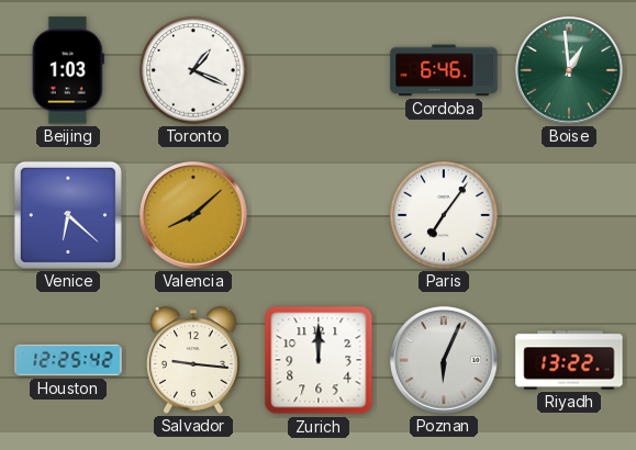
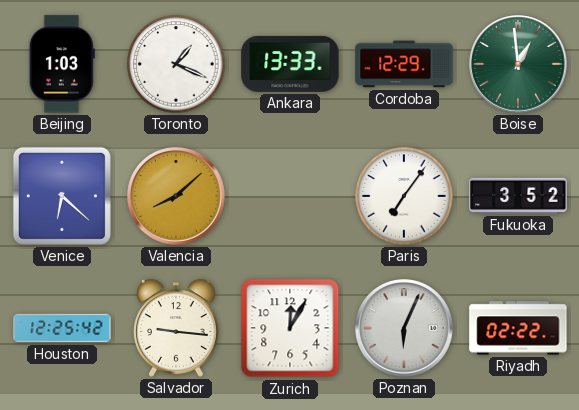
Ankara: none -> 13:33 (290, 64)
Cordoba: 6:46 -> 12:29 (404, 64)
Fukuoka: none -> 3:52 (518, 196)
Zurich: 12:00 -> 12:05 (290, 328)
Riyadh: 13:22 -> 02:22 (518, 328)
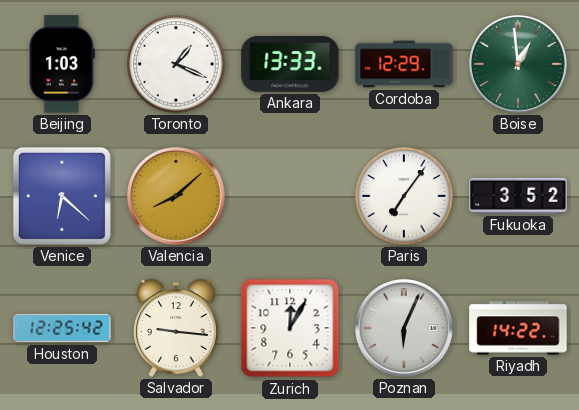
Riyadh: 02:22 -> 14:22 (518, 328)
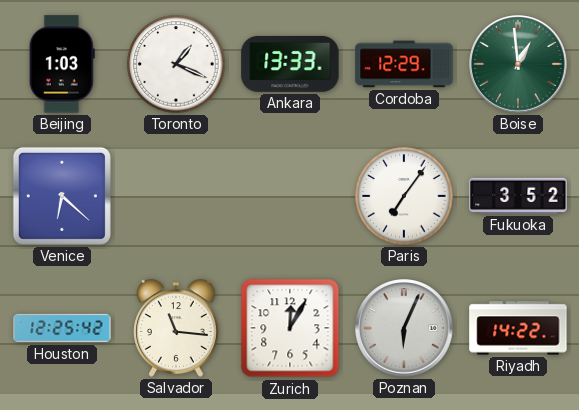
Valencia: 8:08 -> none (176, 196)
Salvador: 9:16 -> 11:16 (177, 328)
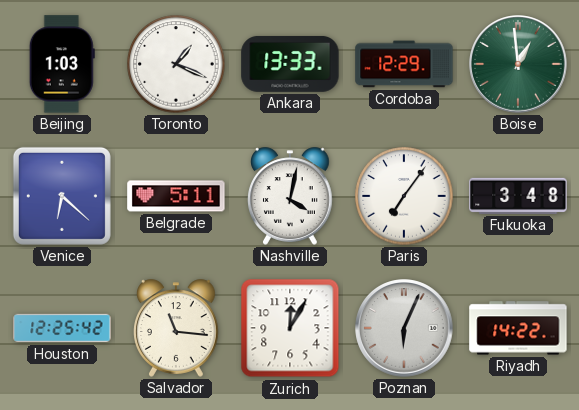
Belgrade: none -> 5:11 (176, 196)
Nashville: none -> 4:02 (291, 196)
Fukuoka: 3:52 -> 3:48 (518, 196)
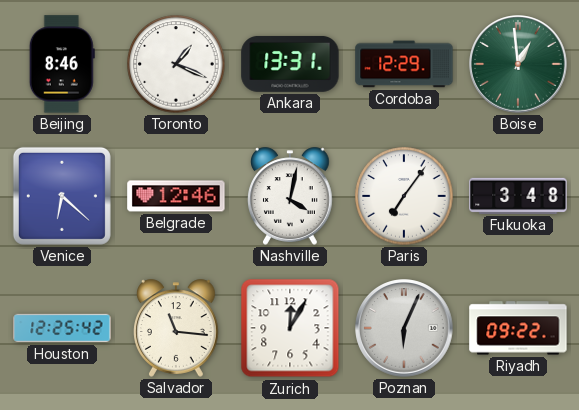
Beijing: 1:03 -> 8:46 (62, 64)
Ankara: 13:33 -> 13:31 (290, 64)
Belgrade: 5:11 -> 12:46 (176, 196)
Riyadh: 14:22 -> 09:22 (518, 328)
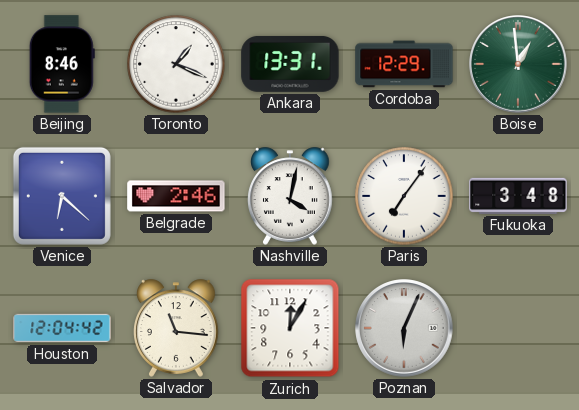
Belgrade: 12:46 -> 2:46 (176, 196)
Houston: 12:25 -> 12:04 (62, 328)
Riyadh: 09:22 -> none (518, 328)
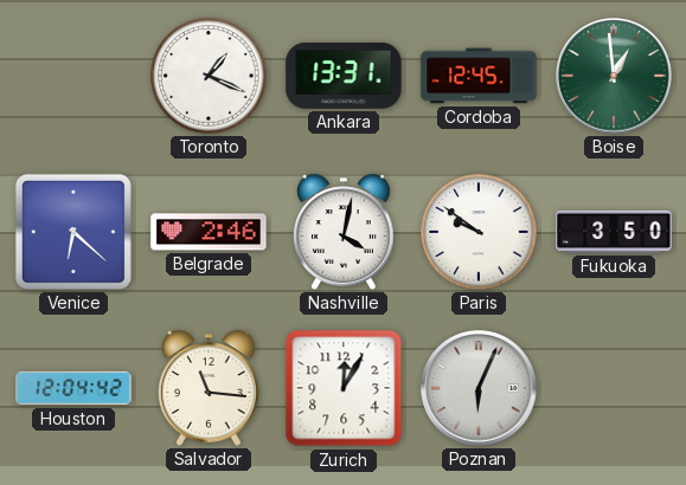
Beijing: 8:46 -> none (62, 64)
Cordoba: 12:29 -> 12:45 (479, 76)
Paris: 7:06 -> 9:51 (479, 232)
Fukuoka: 3:48 -> 3:50 (614, 232)
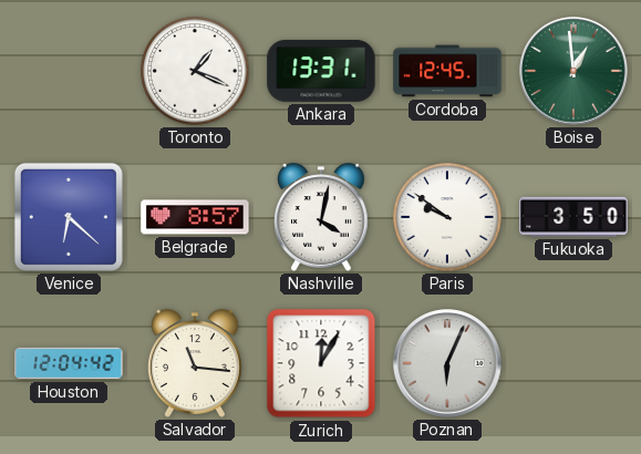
Belgrade: 2:46 -> 8:57 (195, 217)
